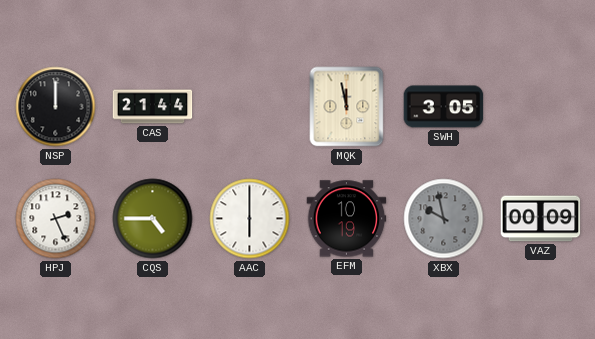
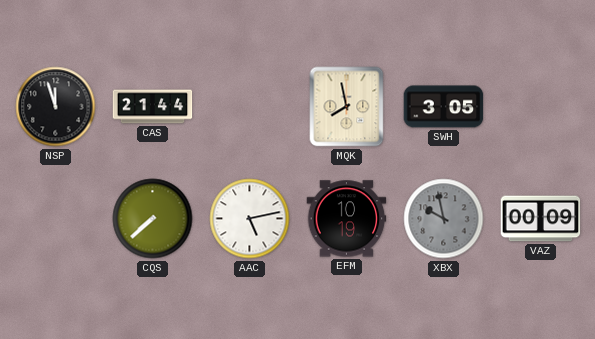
NSP: 12:00 -> 11:57 (56, 107)
MQK: 11:58 -> 7:58 (347, 107)
HPJ: 2:26 -> none (56, 219)
CQS: 4:45 -> 7:38 (153, 219)
AAC: 6:00 -> 5:13 (250, 219)
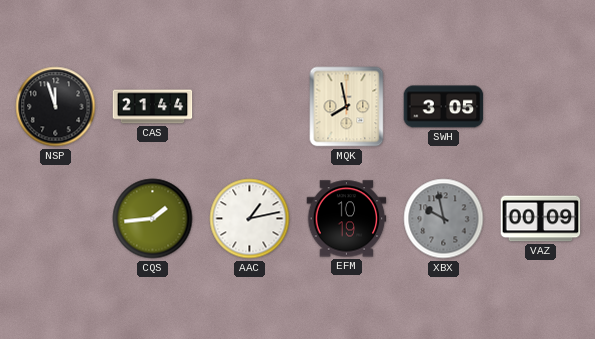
CQS: 7:38 -> 1:44 (153, 219)
AAC: 5:13 -> 1:13 (250, 219)
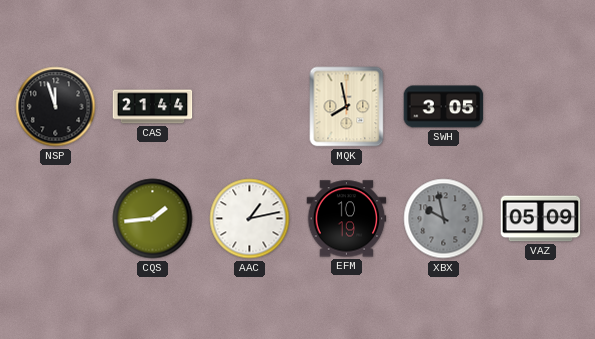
VAZ: 00:09 -> 05:09 (541, 219)
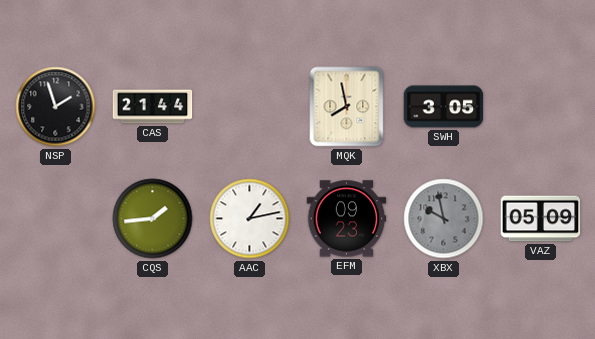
NSP: 11:57 -> 1:57 (56, 107)
EFM: 10:19 -> 09:23 (347, 219)
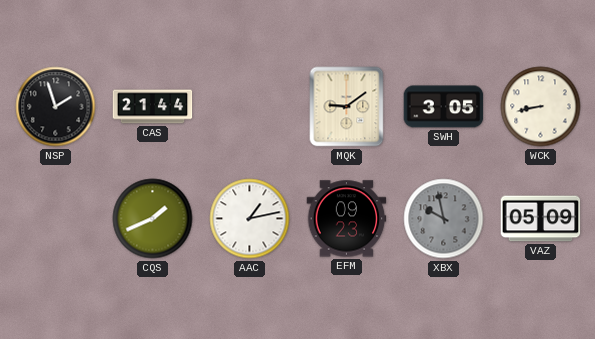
MQK: 7:58 -> 9:09 (347, 107)
WCK: none -> 8:43 (541, 107)
CQS: 1:44 -> 1:41 (153, 219)
